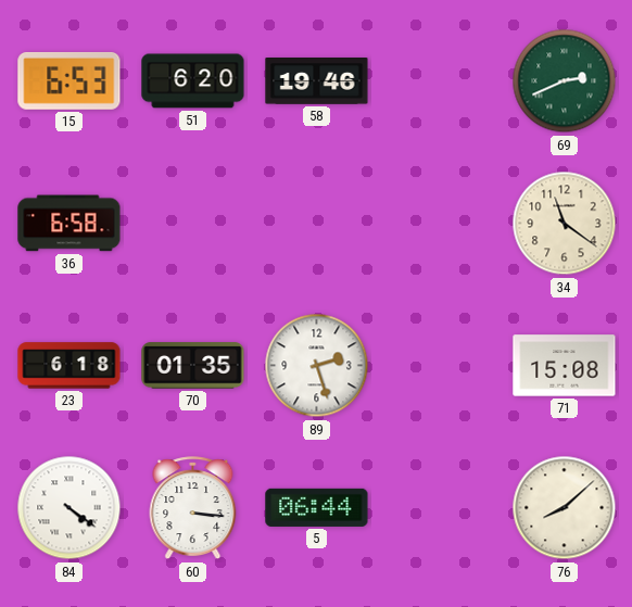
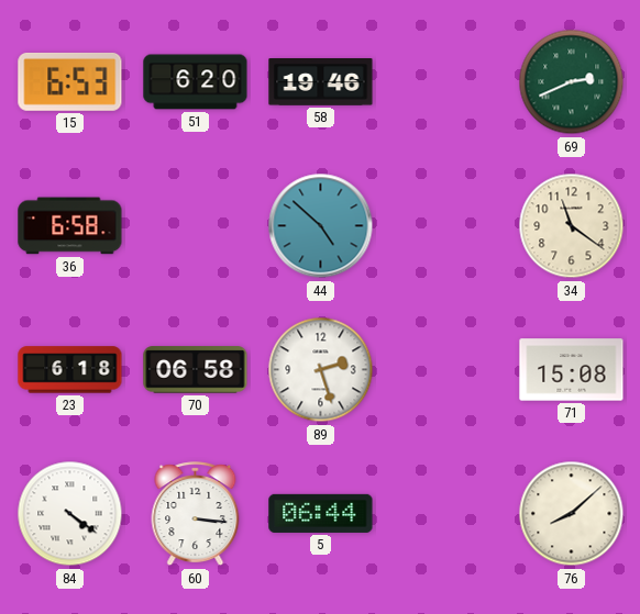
44: none -> 4:52 (321, 226)
70: 01:35 -> 06:58 (196, 370)
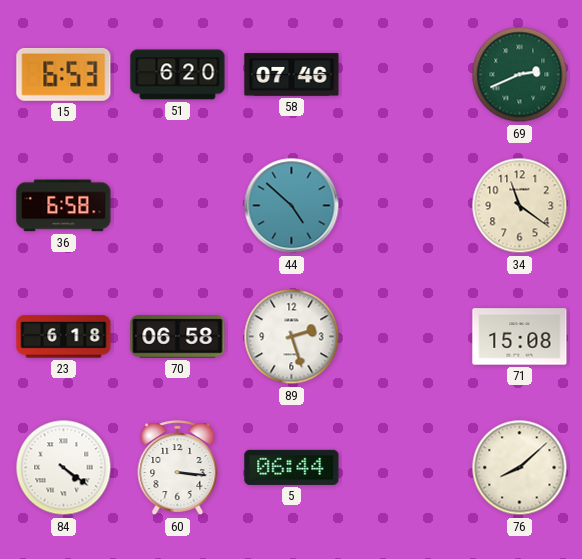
58: 19:46 -> 07:46 (292, 75)
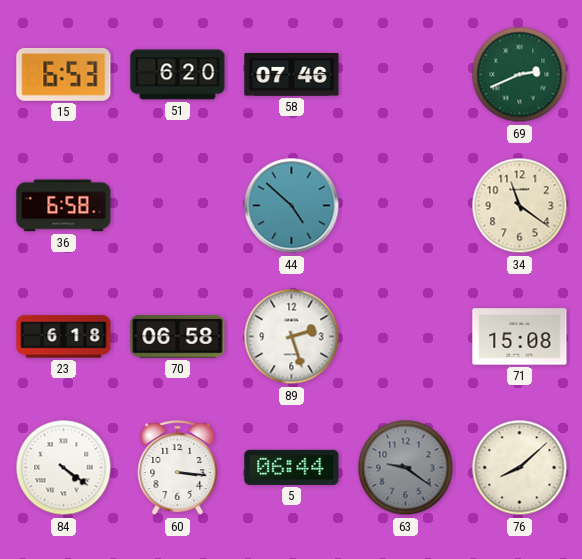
63: none -> 9:21 (406, 468)
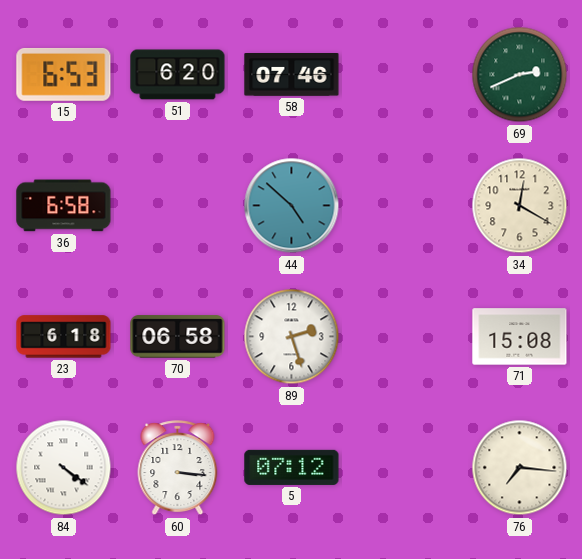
34: 11:21 -> 12:20 (520, 206)
5: 06:44 -> 07:12 (292, 467)
63: 9:21 -> none (406, 468)
76: 8:08 -> 7:16 (520, 468)
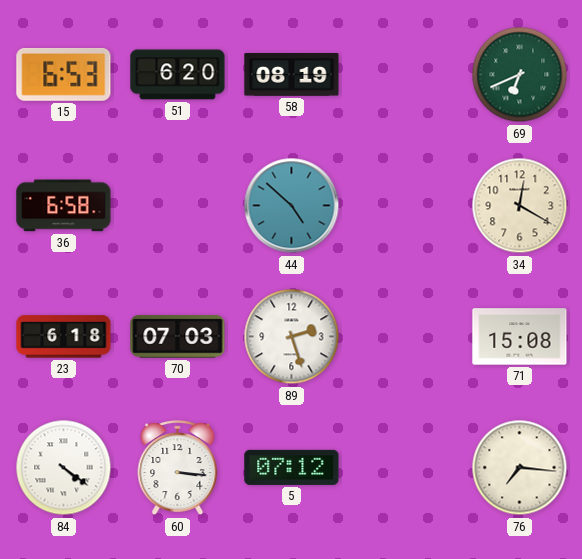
58: 07:46 -> 08:19 (292, 75)
69: 2:41 -> 6:41 (520, 75)
70: 06:58 -> 07:03 (178, 337)
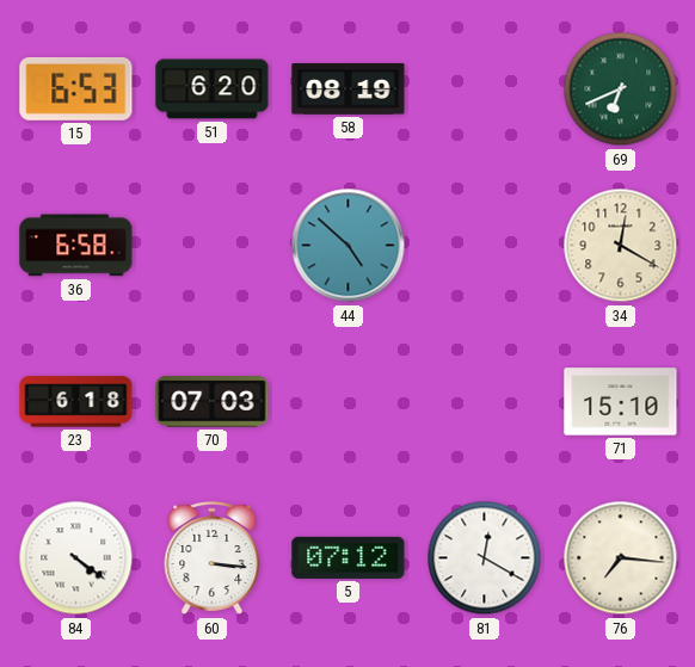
89: 2:27 -> none (292, 337)
71: 15:08 -> 15:10 (621, 402)
81: none -> 12:20 (485, 558)
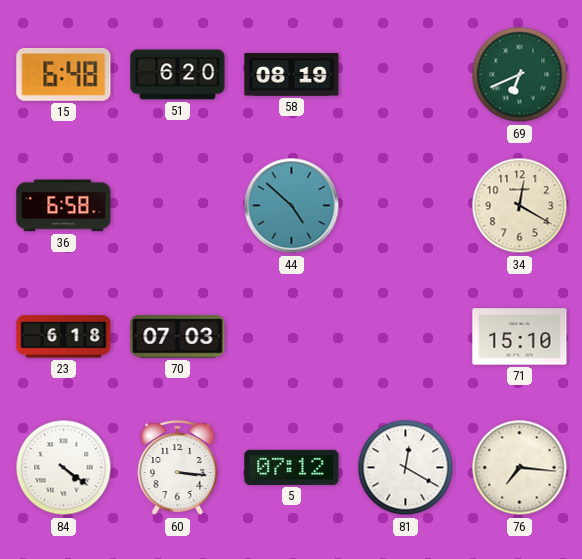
15: 6:53 -> 6:48 (64, 74)
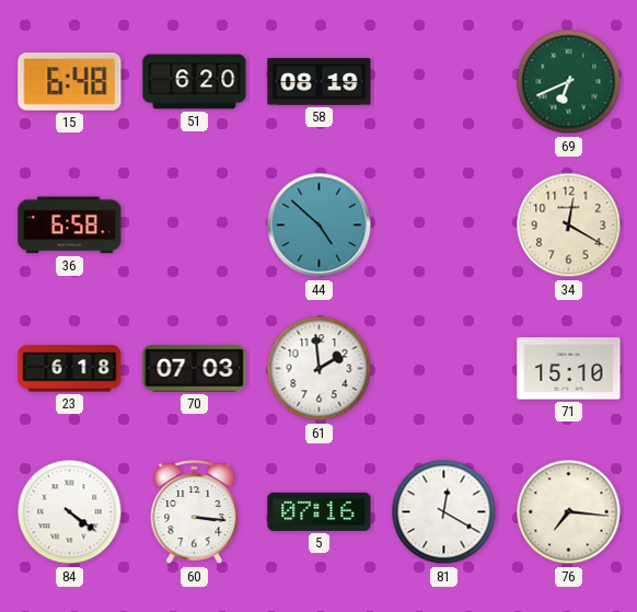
61: none -> 1:59 (320, 369)
5: 07:12 -> 07:16 (320, 511)
